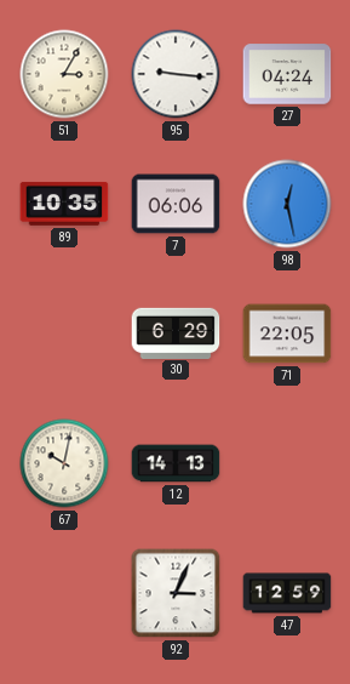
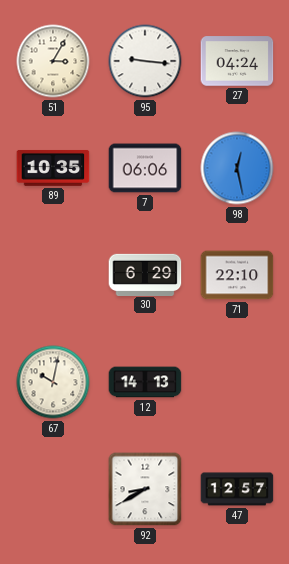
71: 22:05 -> 22:10 (237, 275)
92: 3:04 -> 8:40 (145, 489)
47: 12:59 -> 12:57 (237, 489)
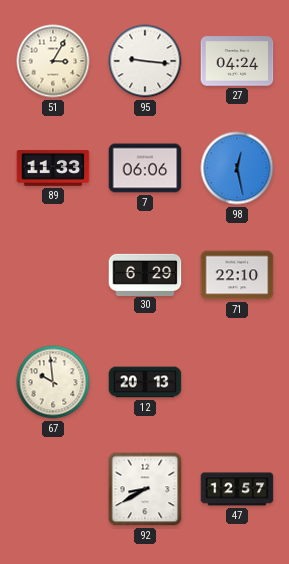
89: 10:35 -> 11:33 (53, 168)
67: 10:02 -> 9:59 (53, 382)
12: 14:13 -> 20:13 (145, 382)
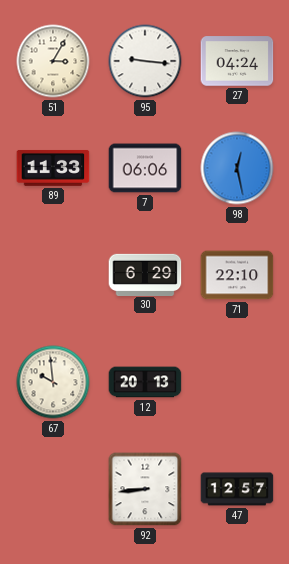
92: 8:40 -> 8:44 (145, 489)
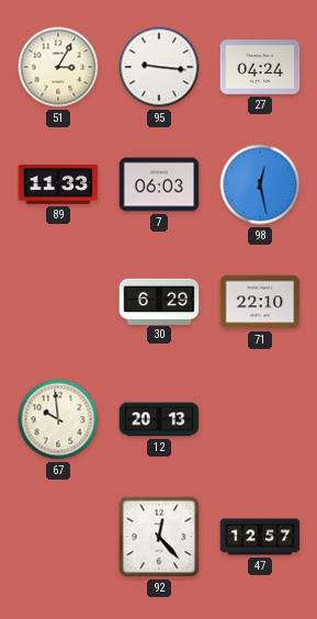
7: 06:06 -> 06:03 (159, 184)
92: 8:44 -> 12:23 (159, 537)
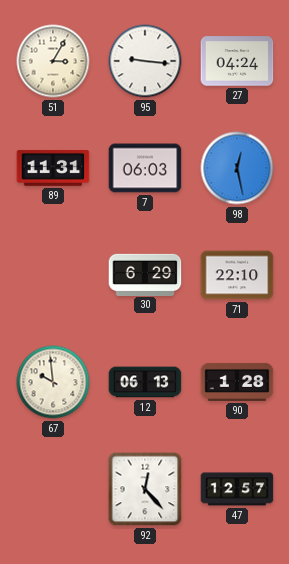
89: 11:33 -> 11:31 (53, 168)
12: 20:13 -> 06:13 (145, 382)
90: none -> 1:28 (237, 382)
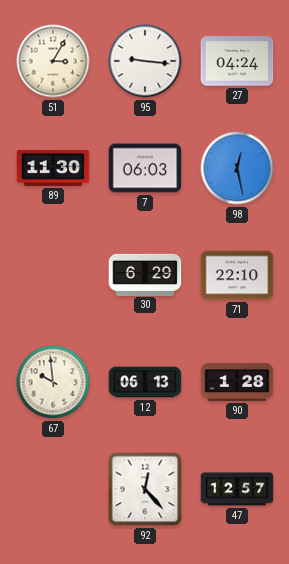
89: 11:31 -> 11:30 (53, 168)
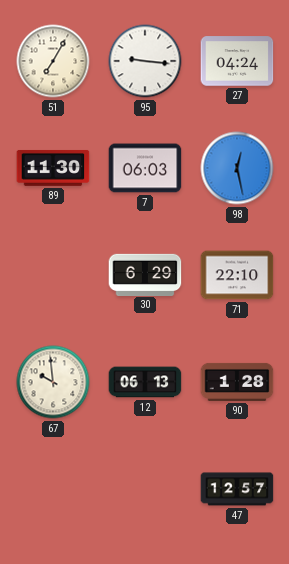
51: 3:05 -> 7:05 (53, 61)
92: 12:23 -> none (145, 489)
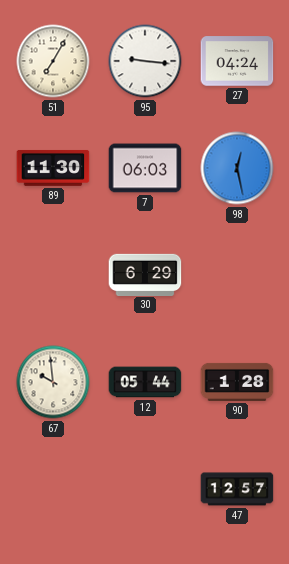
71: 22:10 -> none (237, 275)
12: 06:13 -> 05:44 (145, 382)
